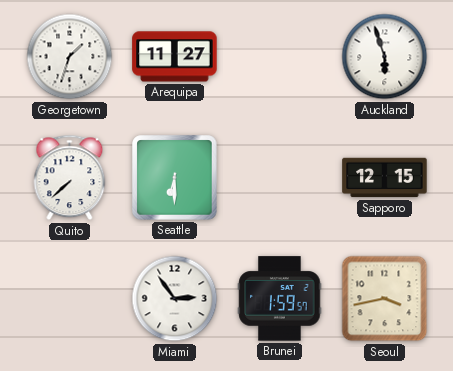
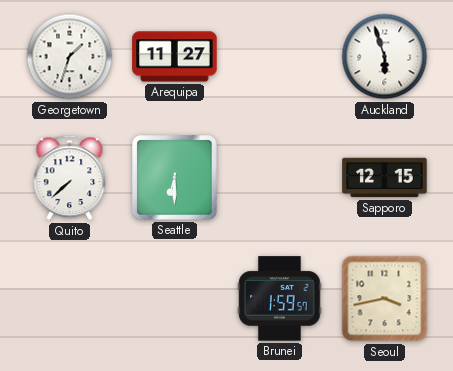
Miami: 2:54 -> none (175, 299)
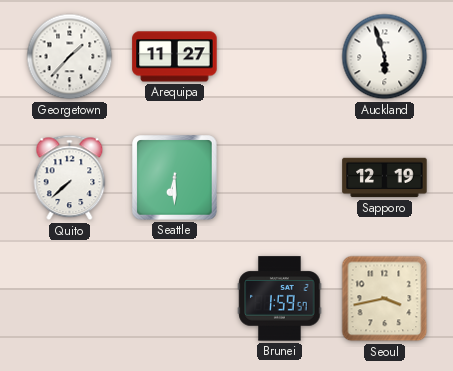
Georgetown: 1:33 -> 1:37 (70, 57)
Sapporo: 12:15 -> 12:19 (385, 178)
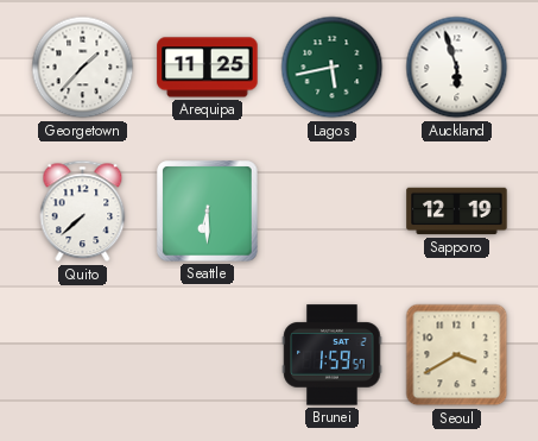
Arequipa: 11:27 -> 11:25 (208, 68)
Lagos: none -> 5:43 (333, 68)
Seoul: 3:43 -> 3:40 (457, 355)
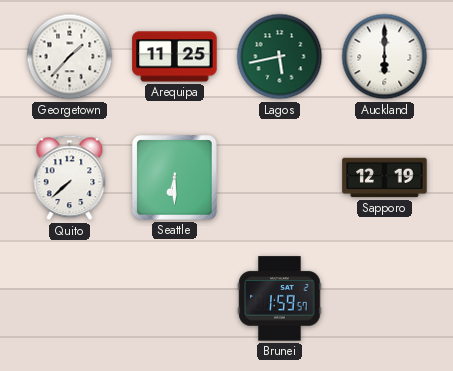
Auckland: 5:57 -> 6:00 (385, 57)
Seoul: 3:40 -> none (457, 355)
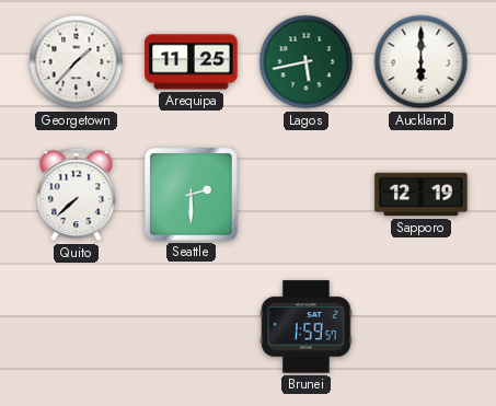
Seattle: 6:30 -> 2:30 (192, 195)
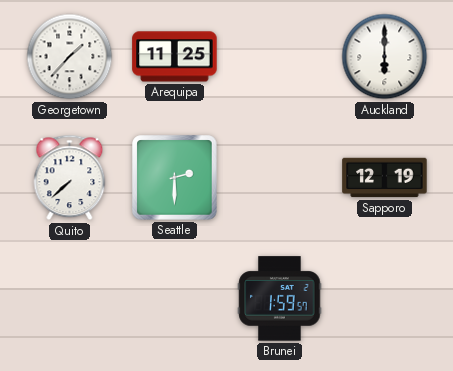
Lagos: 5:43 -> none (307, 62)
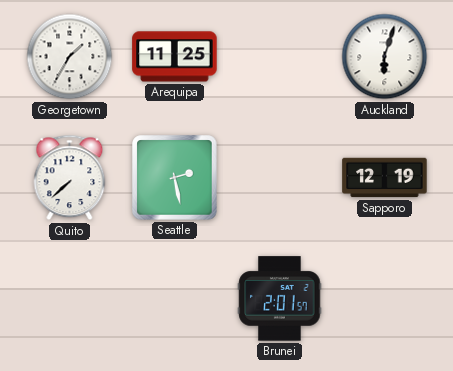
Georgetown: 1:37 -> 1:35 (70, 57)
Auckland: 6:00 -> 6:03 (385, 57)
Seattle: 2:30 -> 2:28 (175, 178)
Brunei: 1:59 -> 2:01 (280, 299)
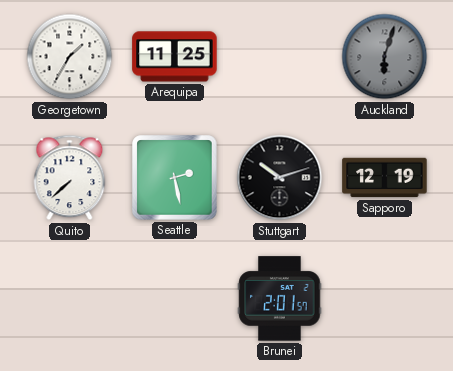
Auckland dial: white -> grey (385, 57)
Stuttgart: none -> 10:12 (280, 178)
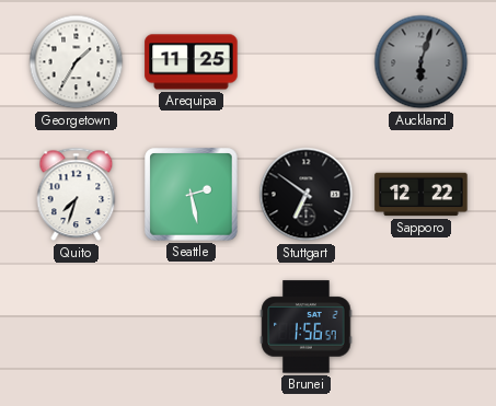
Quito: 7:38 -> 7:33 (77, 195)
Stuttgart: 10:12 -> 6:51 (307, 195)
Sapporo: 12:19 -> 12:22 (422, 195)
Brunei: 2:01 -> 1:56 (307, 327)
